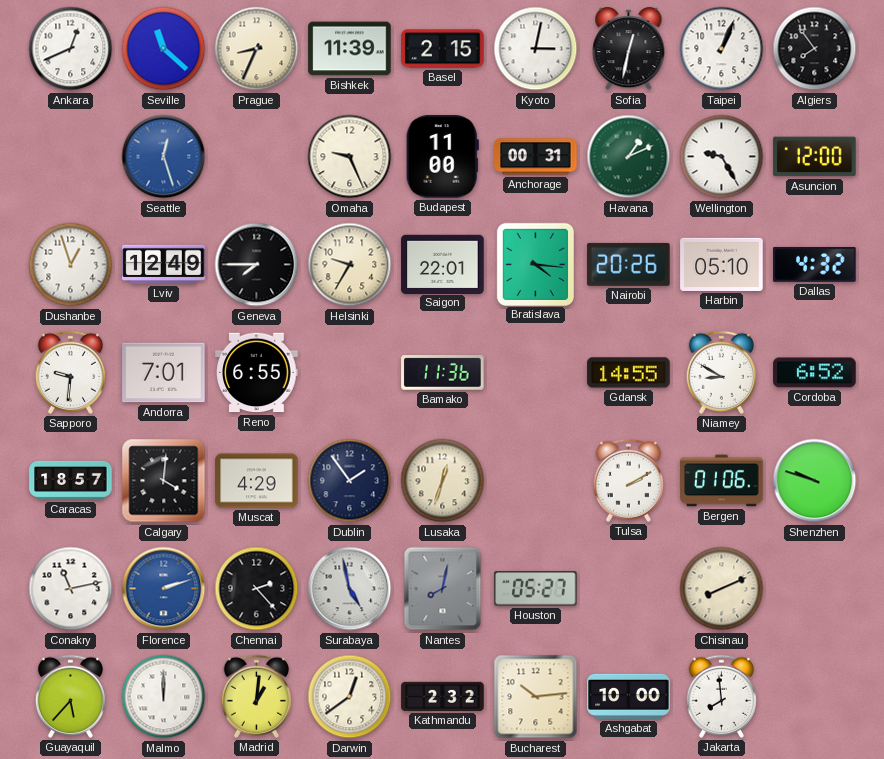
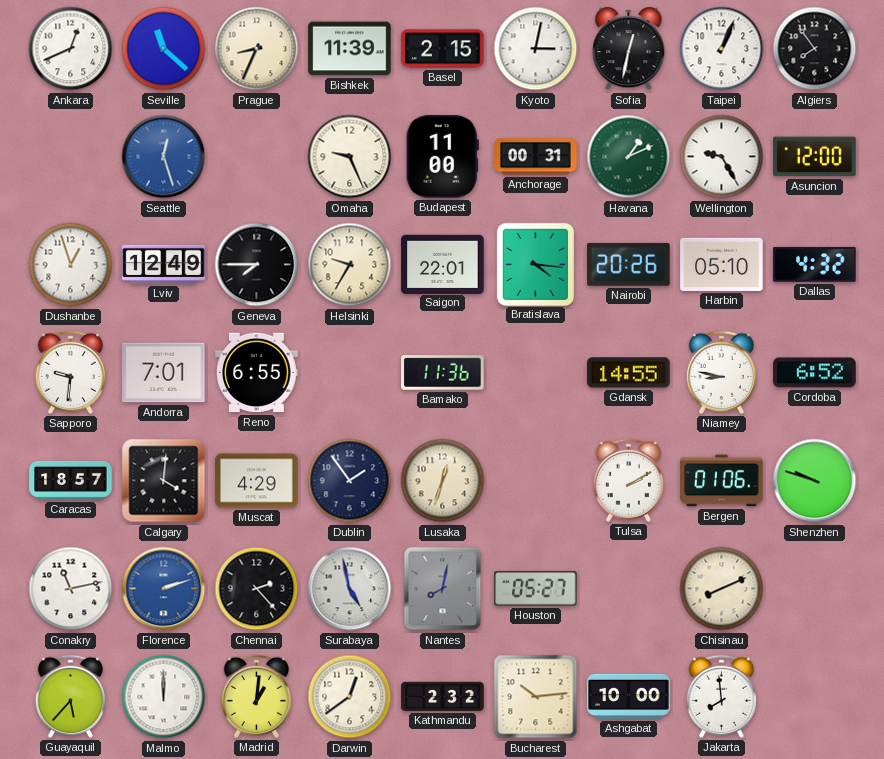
Niamey: 8:50 -> 8:47 (721, 372)
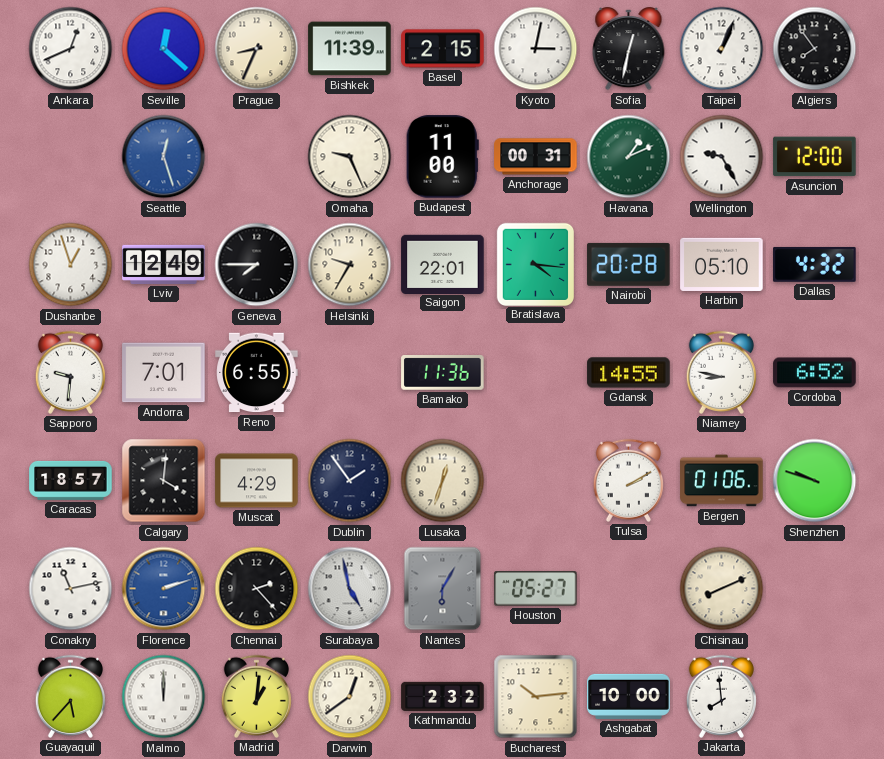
Seville: 11:22 -> 12:22 (164, 49)
Nairobi: 20:26 -> 20:28 (629, 264)
Nantes: 8:02 -> 6:05 (443, 589)
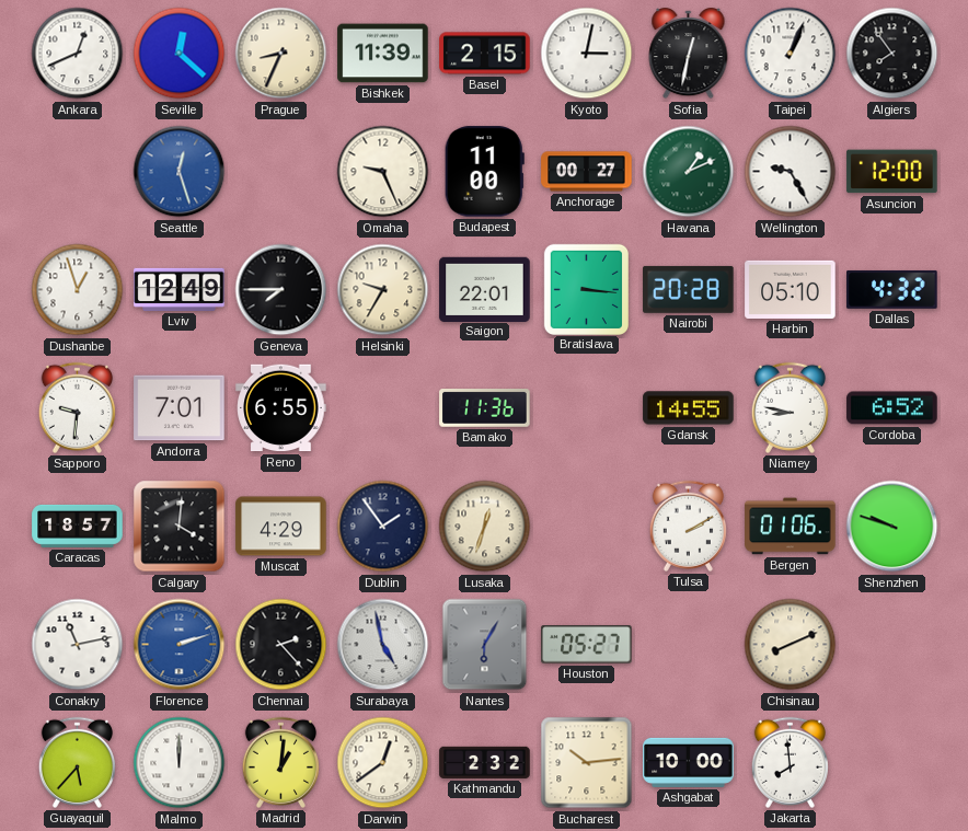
Anchorage: 00:31 -> 00:27 (587, 172)
Bratislava: 4:16 -> 3:16 (586, 289)
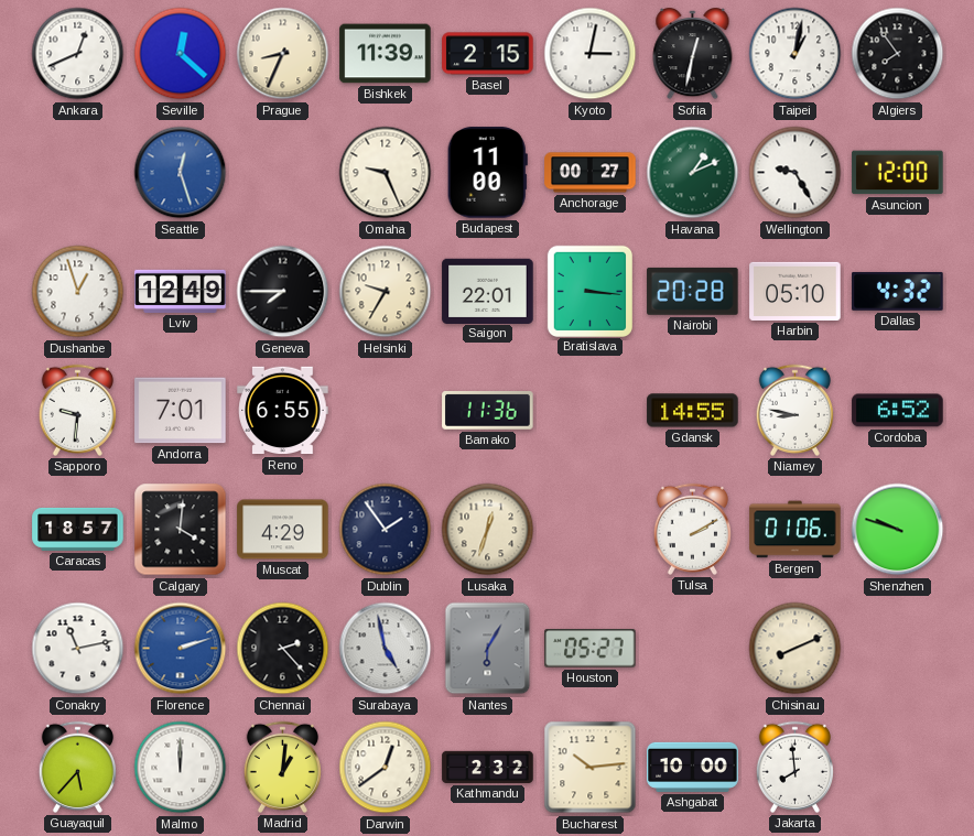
Taipei: 1:04 -> 1:02 (796, 54)
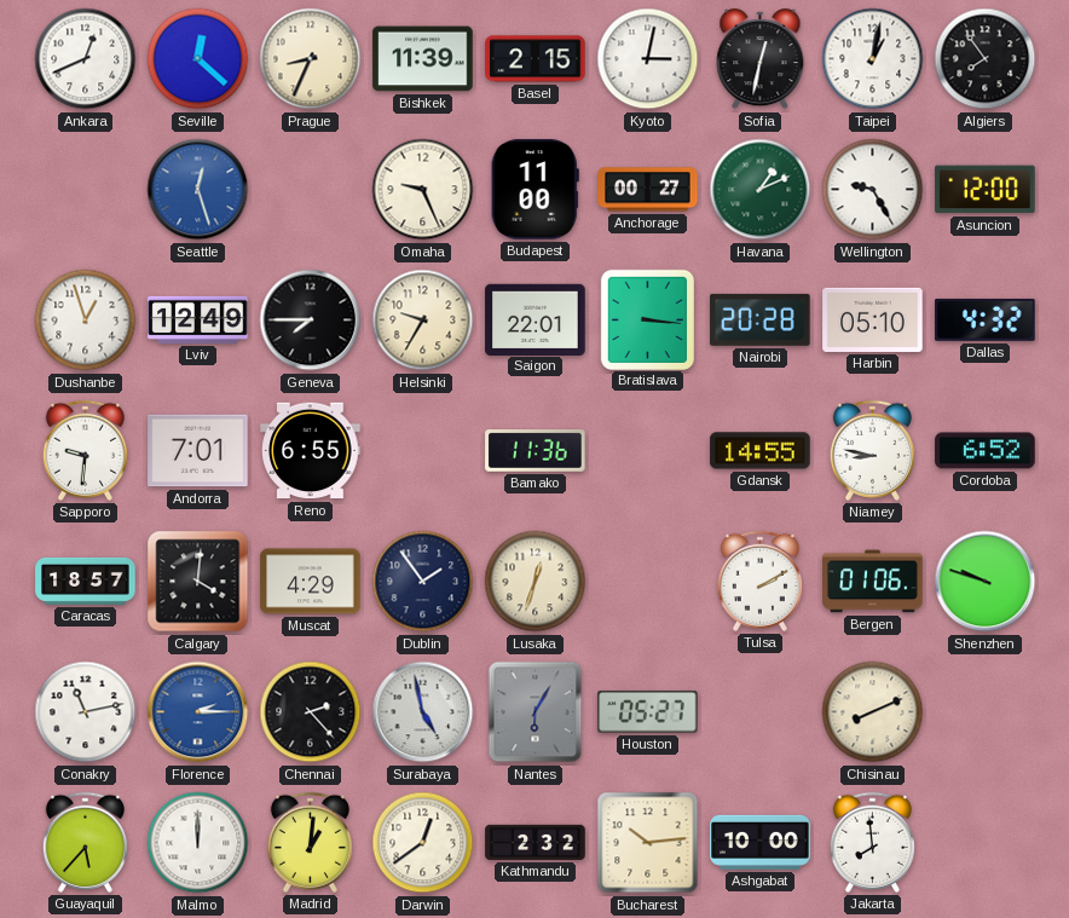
Florence: 2:12 -> 2:15 (198, 712)
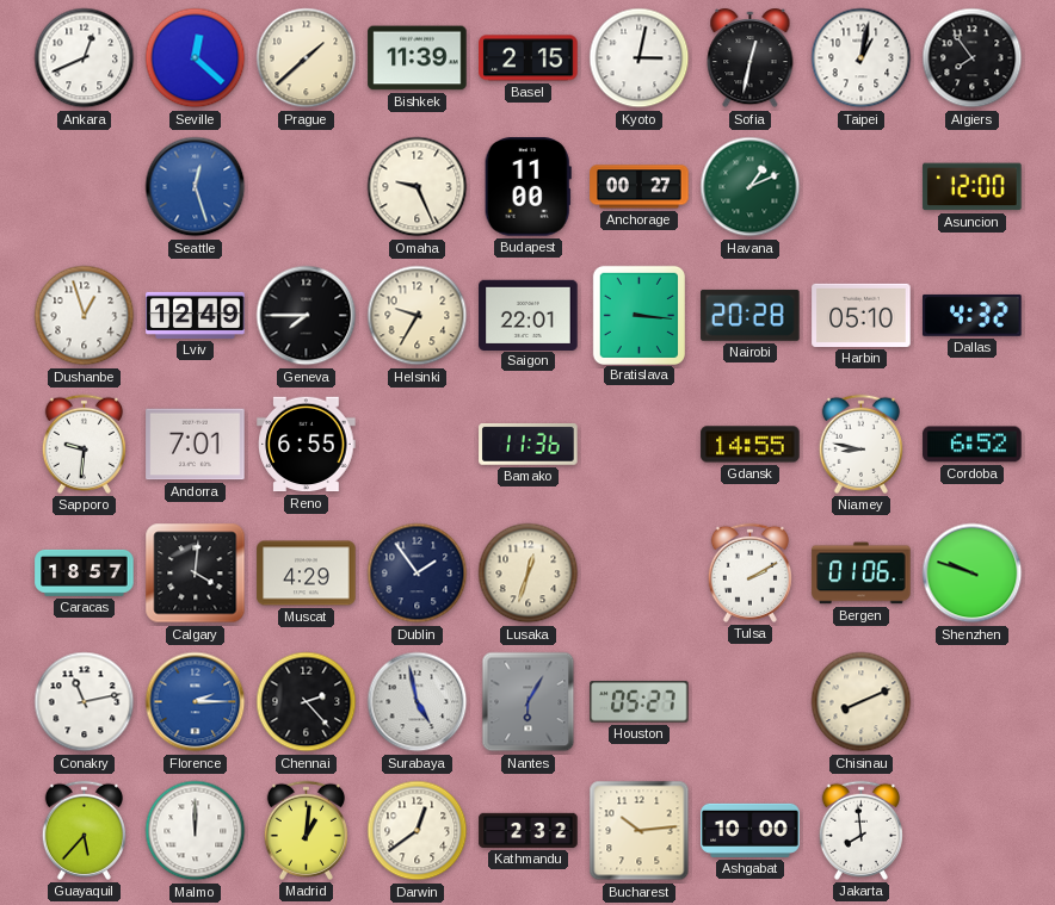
Prague: 8:34 -> 1:38 (307, 58)
Wellington: 9:25 -> none (873, 190)
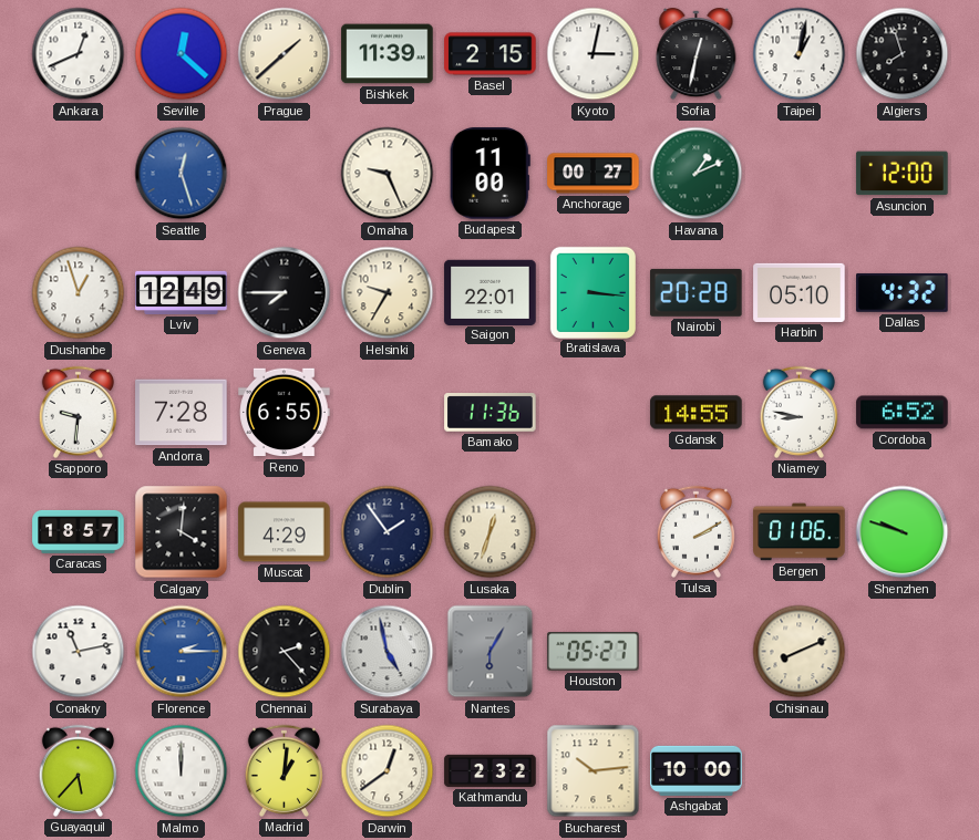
Algiers: 7:54 -> 7:57 (903, 54)
Andorra: 7:01 -> 7:28 (182, 413)
Jakarta: 7:59 -> none (860, 830)
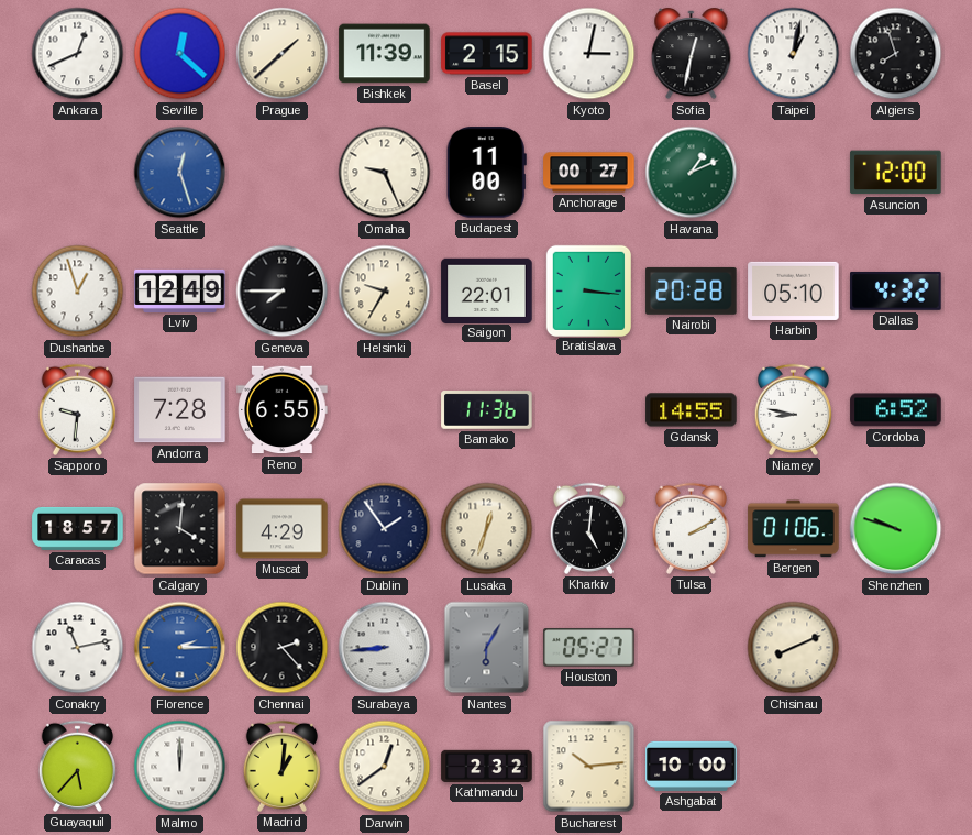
Kharkiv: none -> 5:01 (588, 528)
Surabaya: 4:58 -> 8:44 (385, 648)
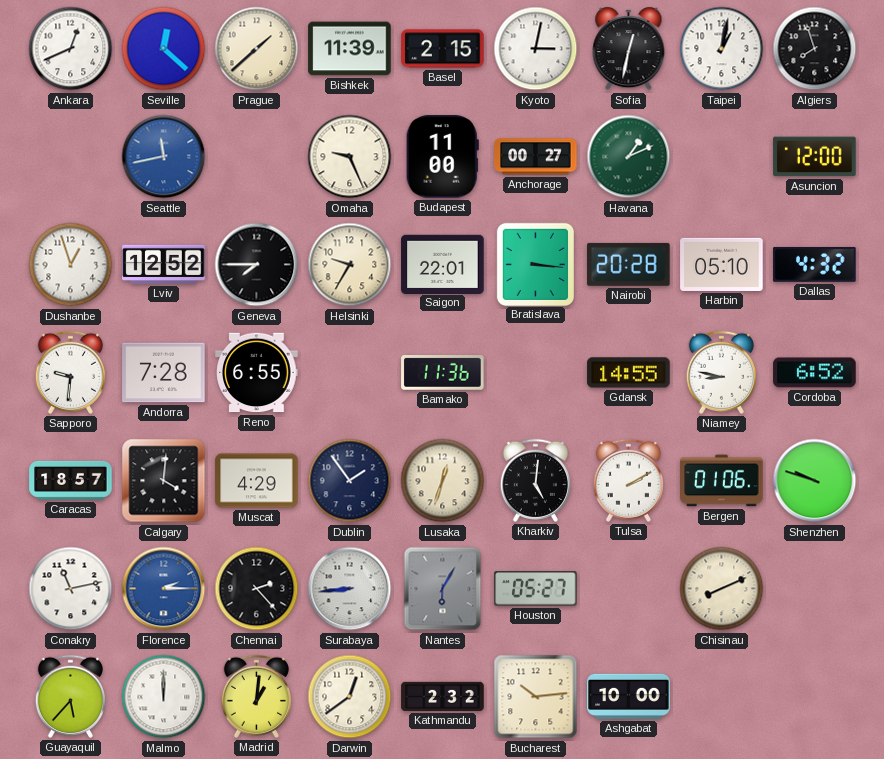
Seattle: 12:27 -> 11:43 (164, 157)
Lviv: 12:49 -> 12:52 (164, 264)
